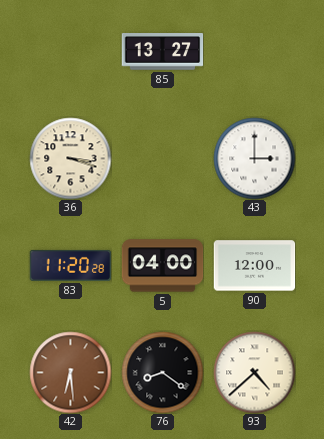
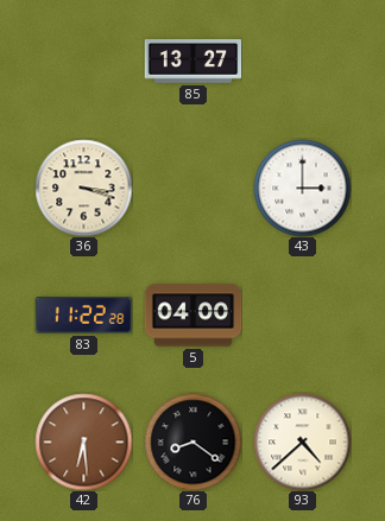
83: 11:20 -> 11:22 (83, 314)
90: 12:00 -> none (254, 266)
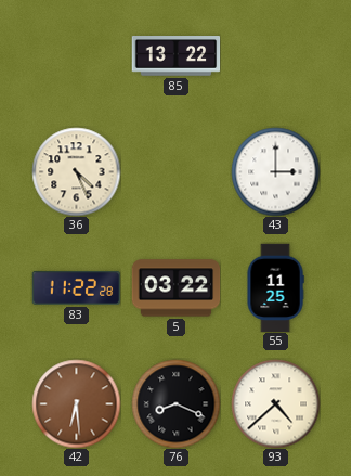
85: 13:27 -> 13:22 (175, 56)
36: 3:18 -> 4:26 (76, 171)
5: 04:00 -> 03:22 (175, 288)
55: none -> 11:25 (275, 287)
76: 8:21 -> 8:19 (175, 403)
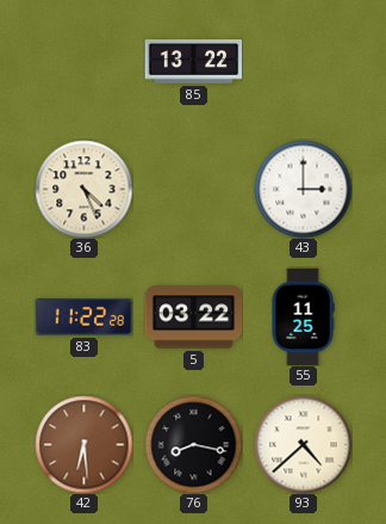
76: 8:19 -> 8:17 (193, 444)
